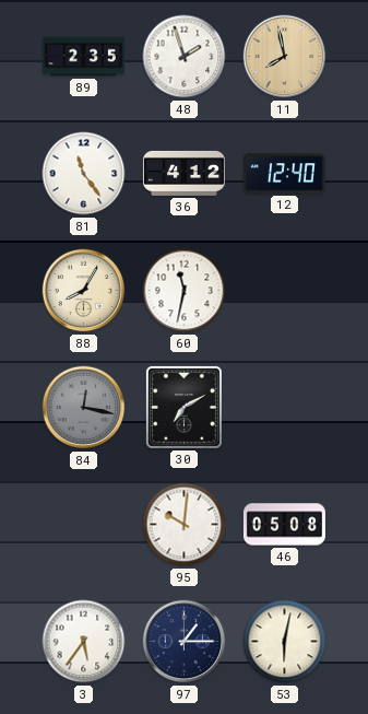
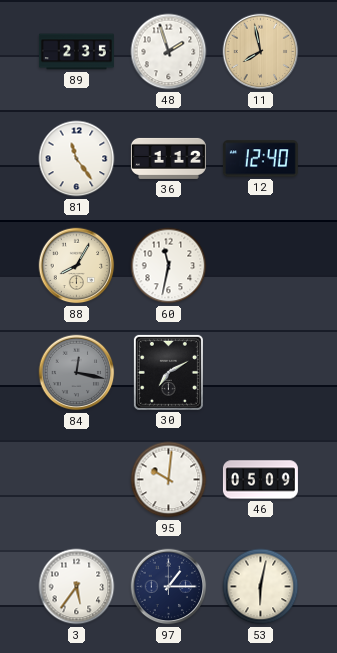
36: 4:12 -> 1:12 (168, 158)
46: 05:08 -> 05:09 (260, 480)
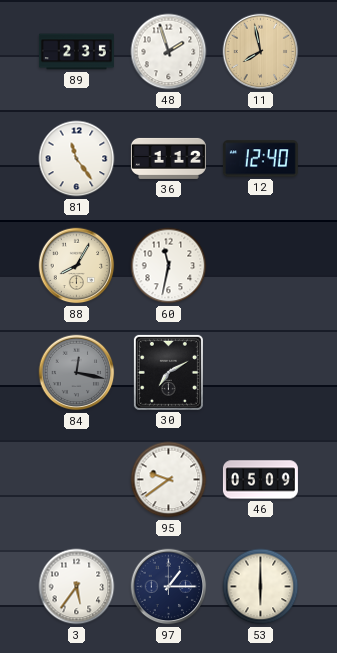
95: 10:01 -> 9:39 (169, 480)
53: 6:02 -> 6:00 (261, 587)
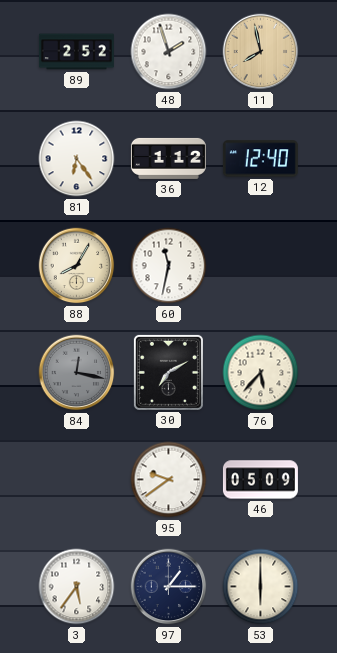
89: 2:35 -> 2:52 (76, 52)
81: 11:24 -> 6:24 (77, 159)
76: none -> 5:37 (261, 373)
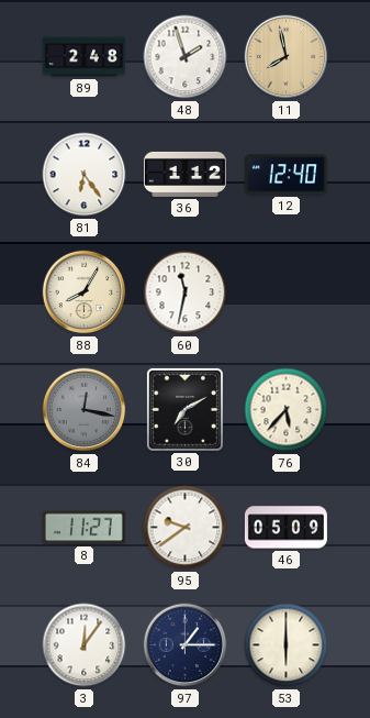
89: 2:52 -> 2:48 (83, 57)
8: none -> 11:27 (83, 528)
3: 5:36 -> 12:06 (85, 645)
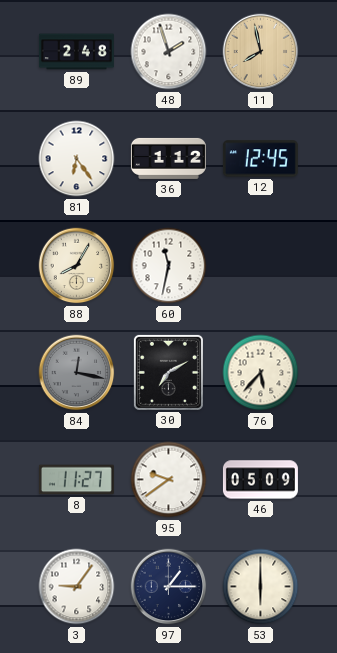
12: 12:40 -> 12:45 (260, 159)
3: 12:06 -> 9:06 (77, 587)
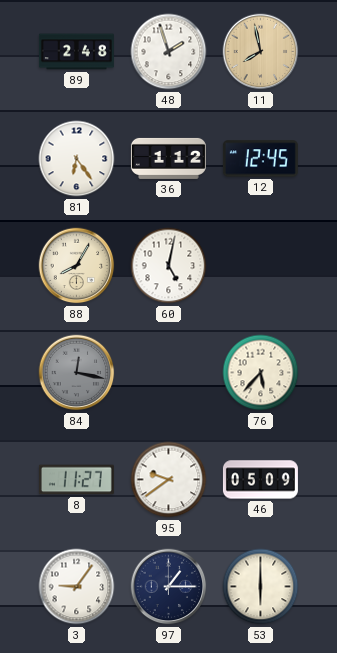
60: 11:32 -> 5:02 (169, 266)
30: 7:10 -> none (168, 372)
